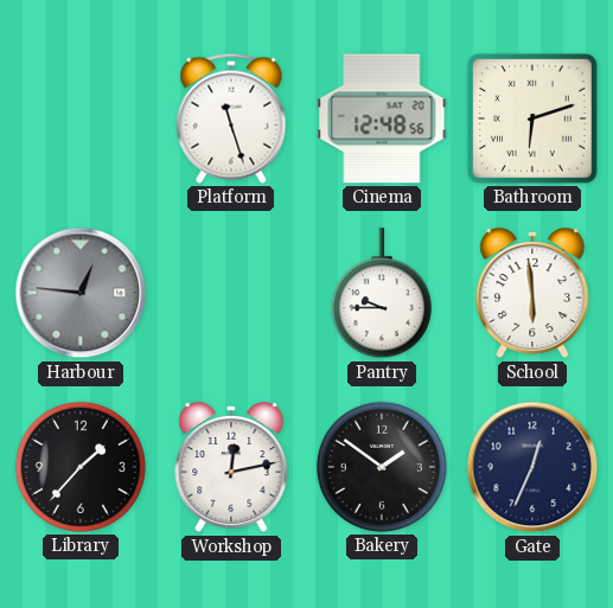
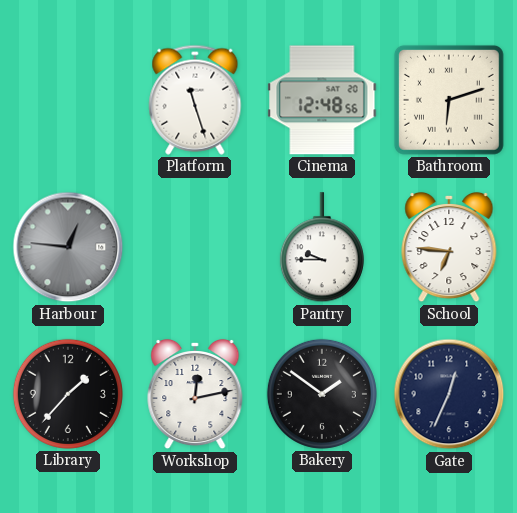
School: 5:59 -> 6:46 (449, 247)
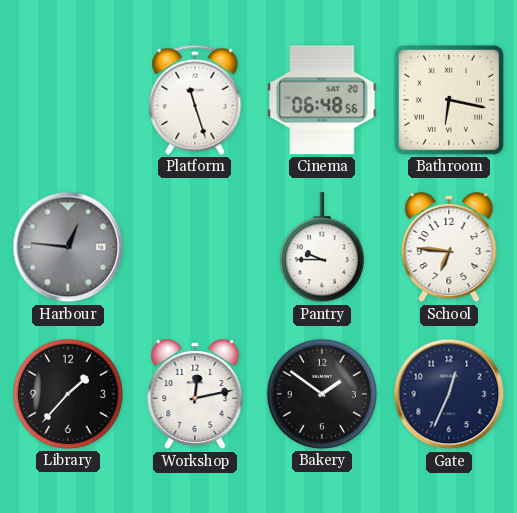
Cinema: 12:48 -> 06:48 (322, 100)
Bathroom: 6:12 -> 6:17 (449, 100)
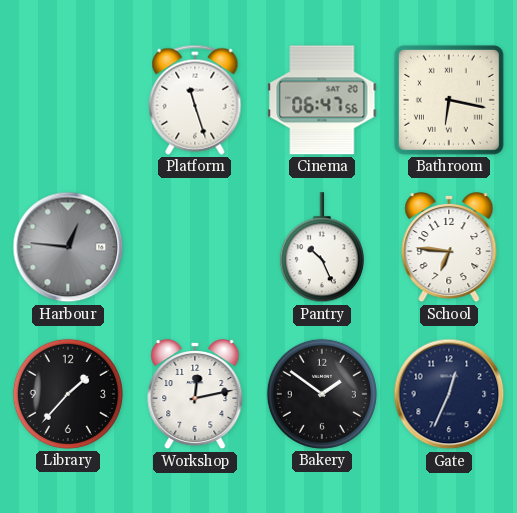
Cinema: 06:48 -> 06:47 (322, 100)
Pantry: 9:45 -> 10:26 (322, 248)
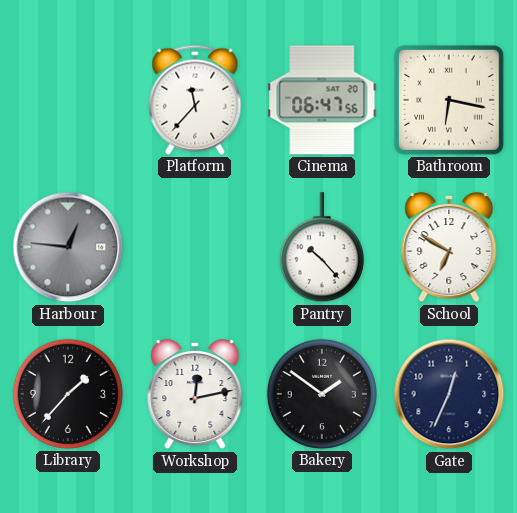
Platform: 11:27 -> 11:37 (195, 100)
Pantry: 10:26 -> 10:23 (322, 248)
School: 6:46 -> 6:50 (449, 247)
